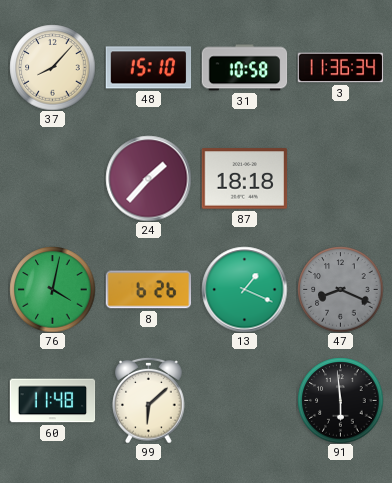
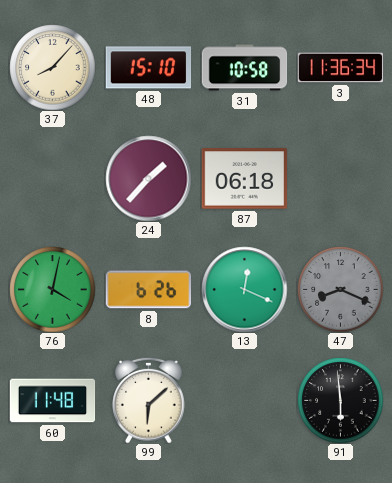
87: 18:18 -> 06:18 (244, 179)
13: 1:19 -> 12:19 (244, 289)
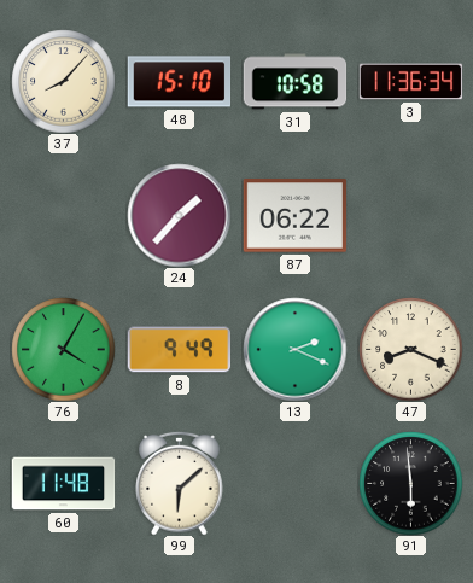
87: 06:18 -> 06:22 (294, 216)
76: 4:02 -> 4:05 (63, 349)
8: 6:26 -> 9:49 (179, 350)
13: 12:19 -> 2:19 (294, 349)
47 dial: grey -> cream (410, 349)
